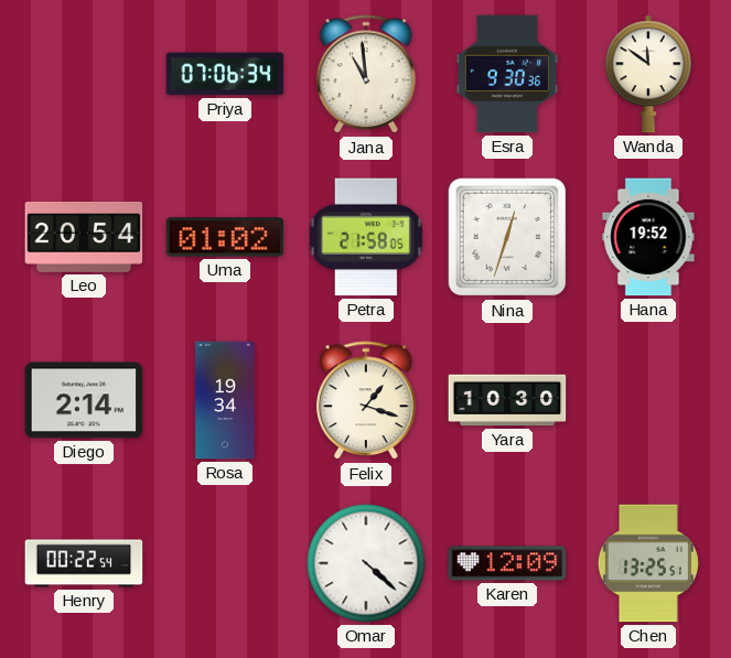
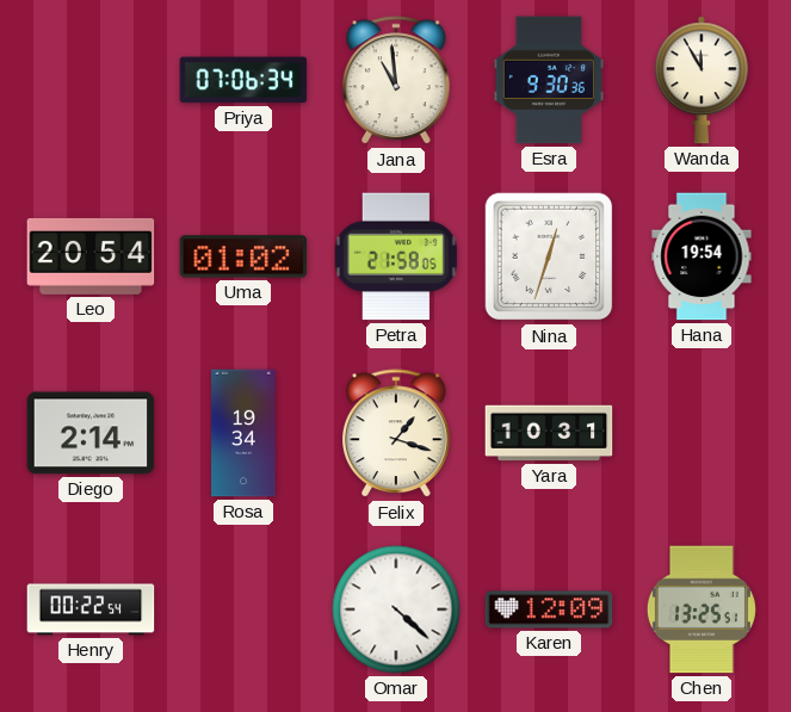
Wanda: 11:51 -> 11:55 (703, 80)
Hana: 19:52 -> 19:54 (702, 256)
Yara: 10:30 -> 10:31 (549, 433)
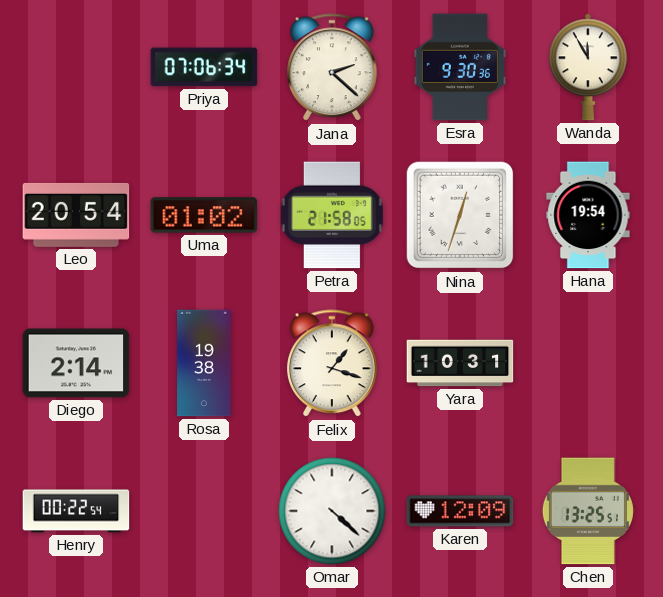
Jana: 10:59 -> 2:22 (333, 68)
Rosa: 19:34 -> 19:38 (204, 363)
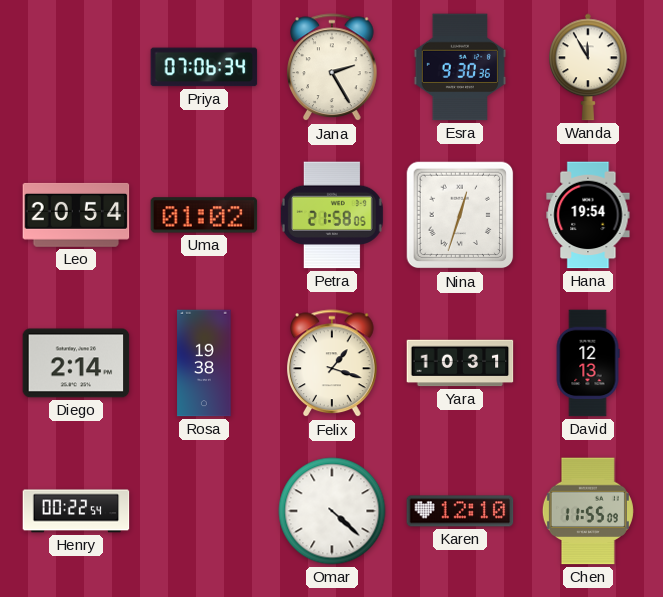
Jana: 2:22 -> 2:25 (333, 68)
David: none -> 12:13 (588, 363)
Karen: 12:09 -> 12:10 (460, 511)
Chen: 13:25 -> 11:55 (588, 511)
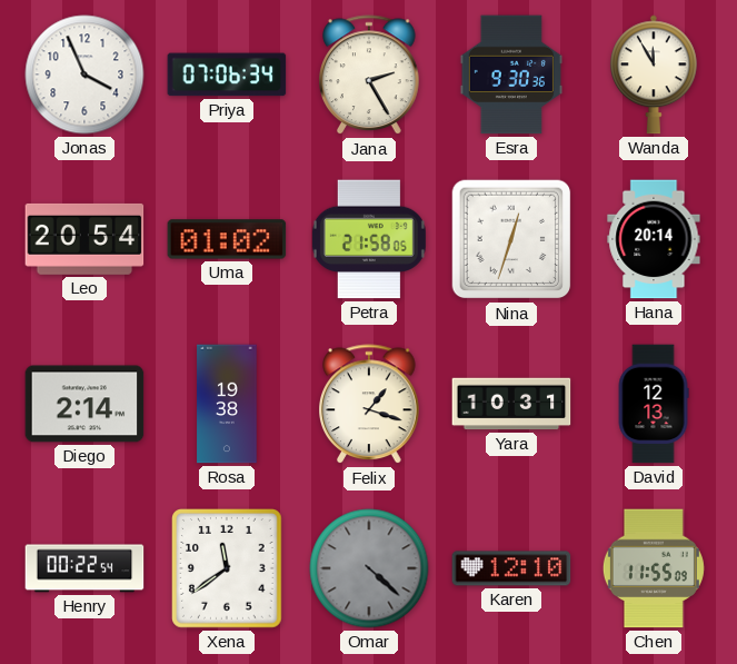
Jonas: none -> 3:56 (84, 75)
Hana: 19:54 -> 20:14 (654, 239)
Xena: none -> 11:39 (228, 569)
Omar dial: white -> grey (369, 568)
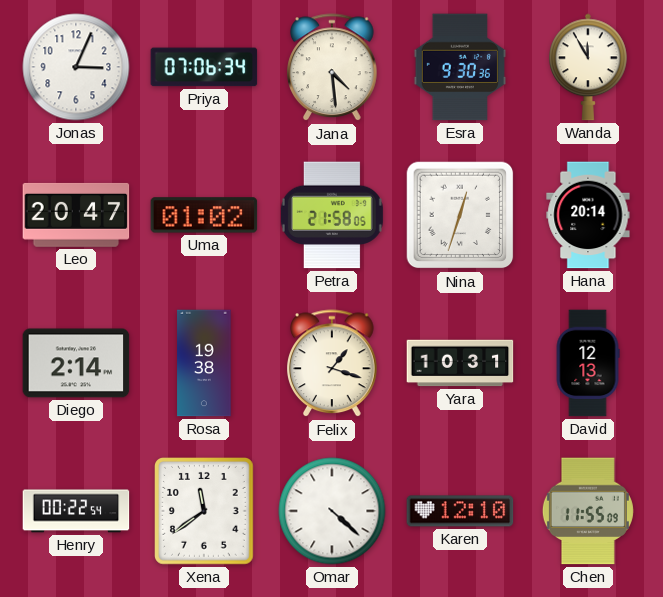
Jonas: 3:56 -> 3:04 (76, 67)
Jana: 2:25 -> 4:29 (333, 68)
Leo: 20:54 -> 20:47 (76, 215)
Omar dial: grey -> white (332, 511)
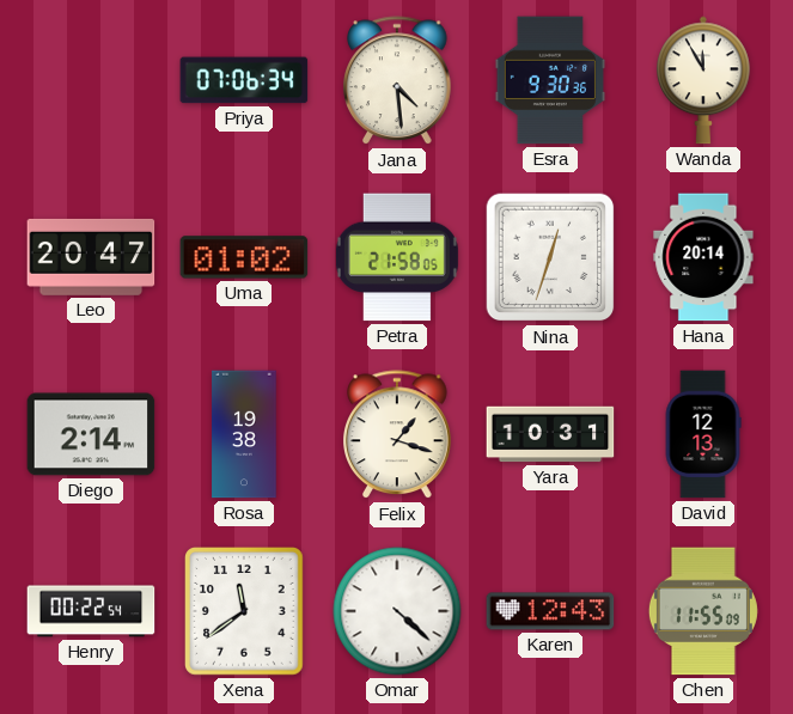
Jonas: 3:04 -> none (76, 67)
Karen: 12:10 -> 12:43 (550, 611)
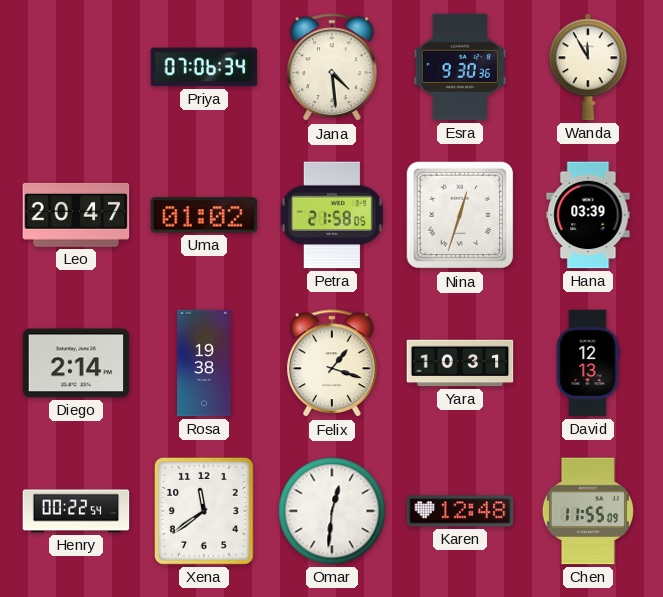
Hana: 20:14 -> 03:39 (588, 215)
Omar: 4:22 -> 12:31 (332, 511)
Karen: 12:43 -> 12:48 (460, 511)
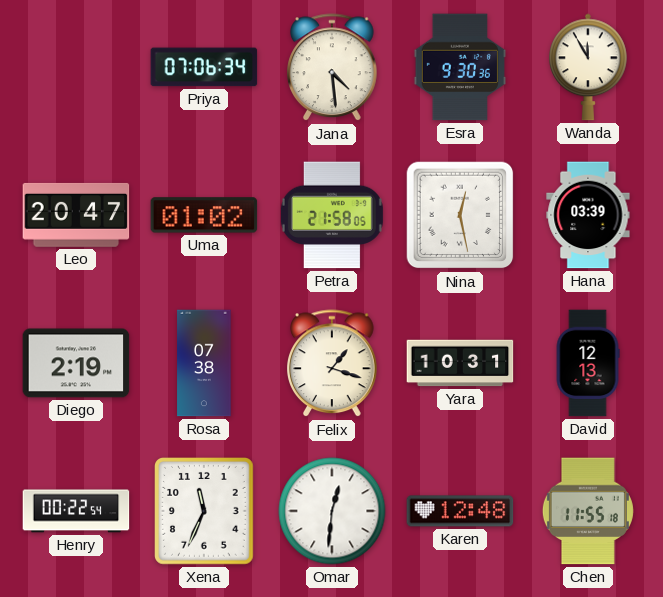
Nina: 12:33 -> 12:28 (460, 215)
Diego: 2:14 -> 2:19 (76, 363)
Rosa: 19:38 -> 07:38 (204, 363)
Xena: 11:39 -> 11:34 (205, 512)
Chen: 11:55:09 -> 11:55:18 (588, 511)
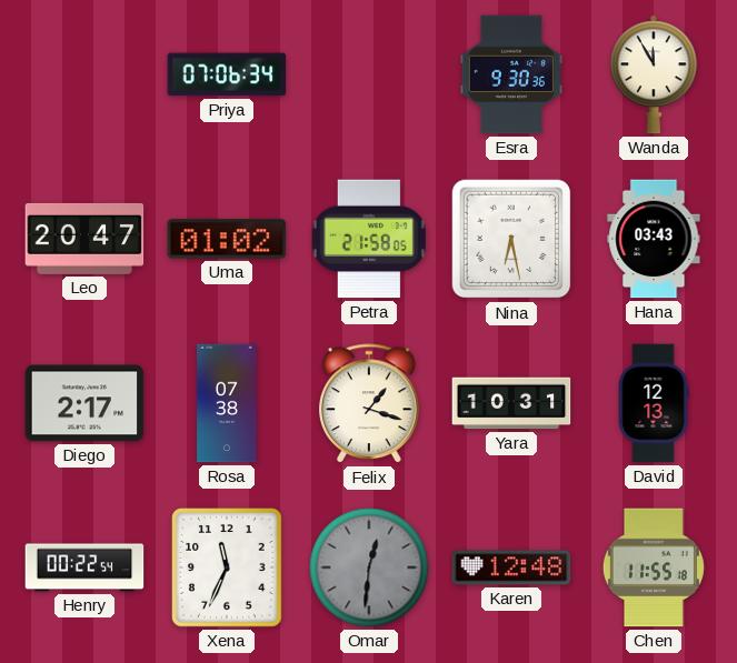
Jana: 4:29 -> none (333, 68)
Nina: 12:28 -> 6:28 (511, 239)
Hana: 03:39 -> 03:43 (654, 239)
Diego: 2:19 -> 2:17 (84, 403)
Omar dial: white -> grey (369, 567)
